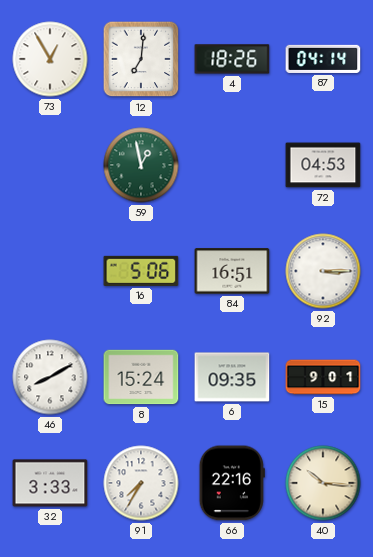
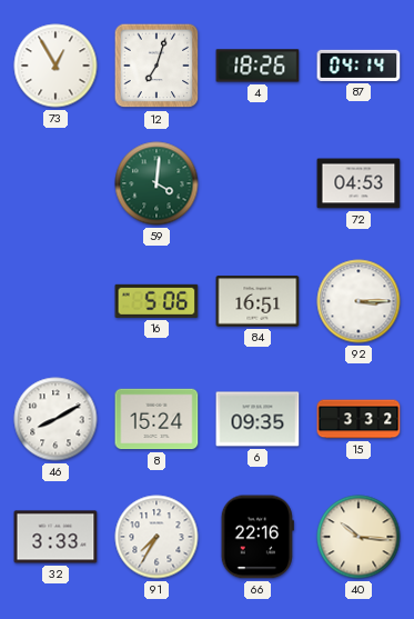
12: 7:01 -> 7:03 (156, 66)
59: 12:58 -> 4:01 (156, 183)
15: 9:01 -> 3:32 (359, 419)
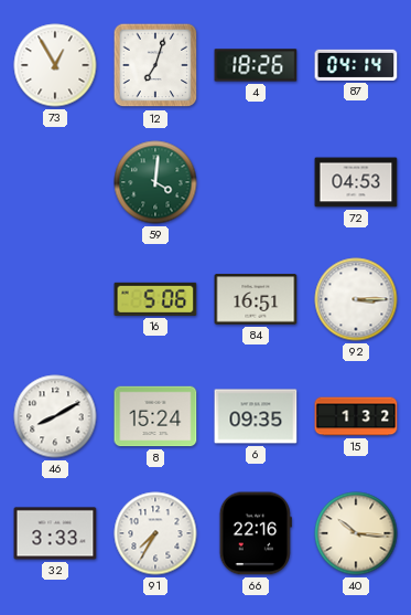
15: 3:32 -> 1:32 (356, 416)
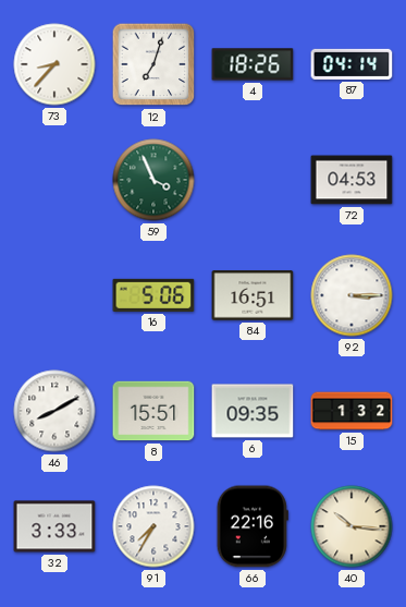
73: 12:55 -> 8:37 (54, 64)
59: 4:01 -> 3:56 (153, 180)
8: 15:24 -> 15:51 (153, 411)
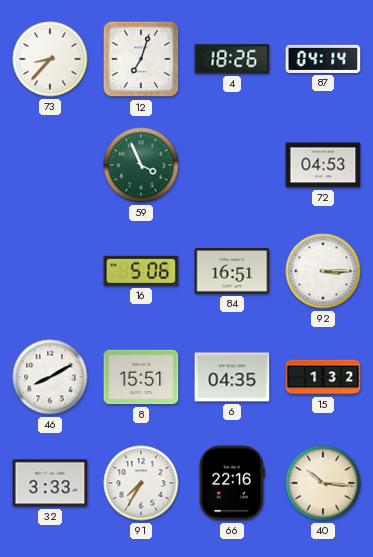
6: 09:35 -> 04:35 (232, 377)
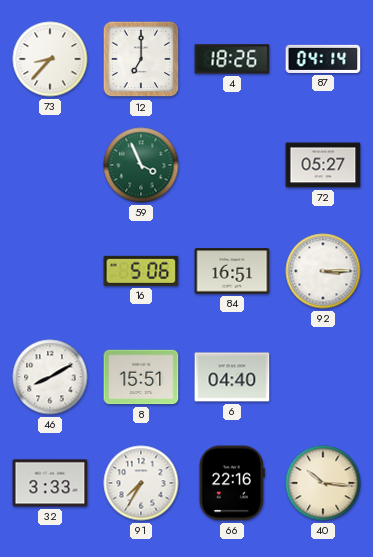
12: 7:03 -> 7:00 (141, 59)
72: 04:53 -> 05:27 (323, 165)
6: 04:35 -> 04:40 (232, 377)
15: 1:32 -> none (323, 377)
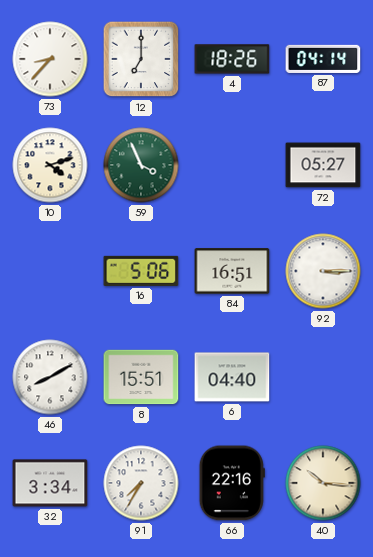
10: none -> 4:12 (50, 165)
32: 3:33 -> 3:34 (50, 483)
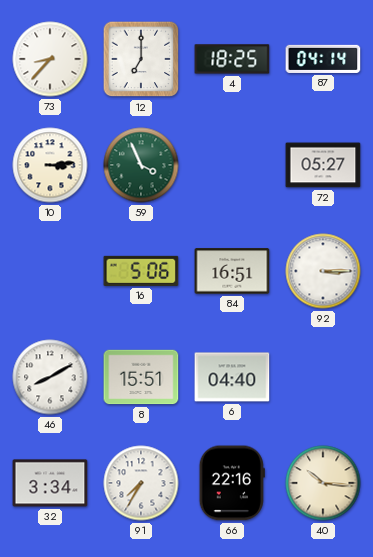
4: 18:26 -> 18:25 (232, 59)
10: 4:12 -> 3:14 (50, 165)
